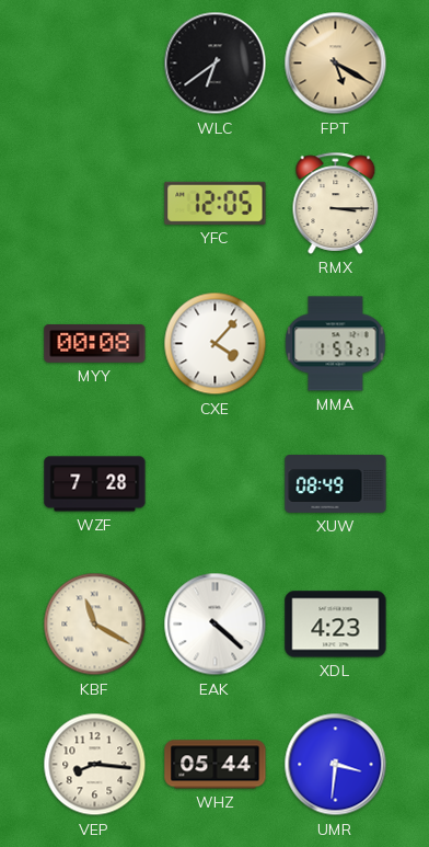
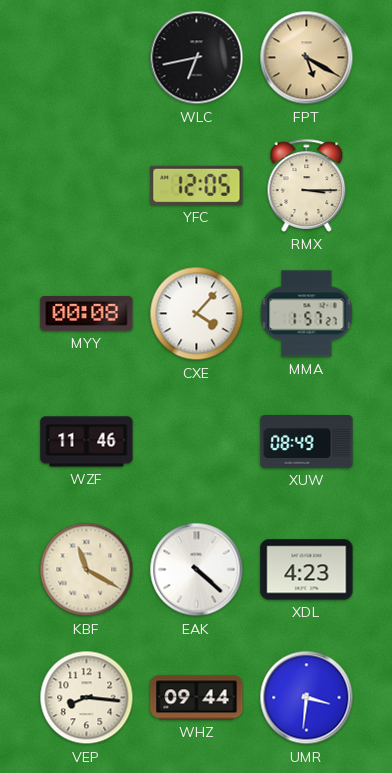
WLC: 6:39 -> 6:43 (197, 58)
WZF: 7:28 -> 11:46 (87, 442)
WHZ: 05:44 -> 09:44 (197, 698)
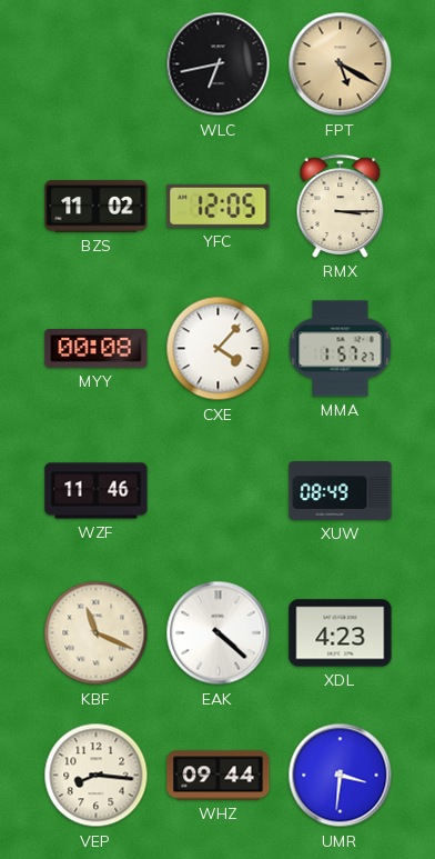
BZS: none -> 11:02 (97, 207)
KBF: 11:20 -> 11:19 (97, 633)
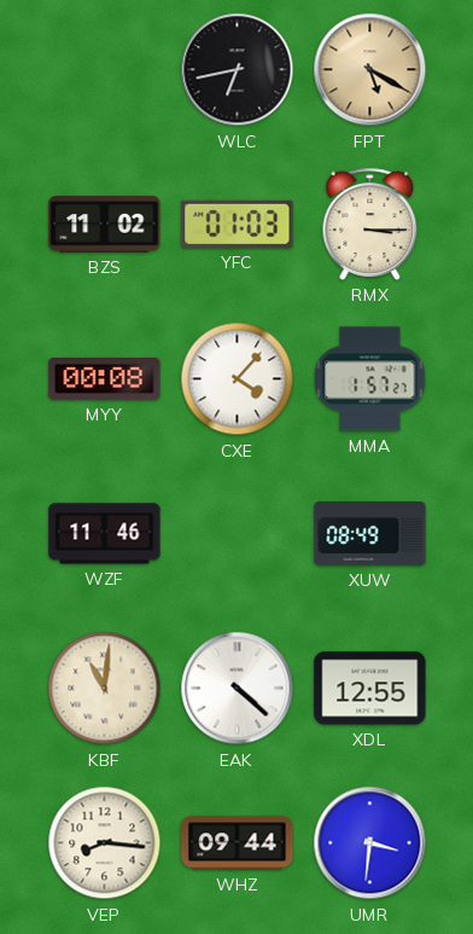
YFC: 12:05 -> 01:03 (238, 224)
KBF: 11:19 -> 11:01 (105, 689)
XDL: 4:23 -> 12:55 (370, 689)
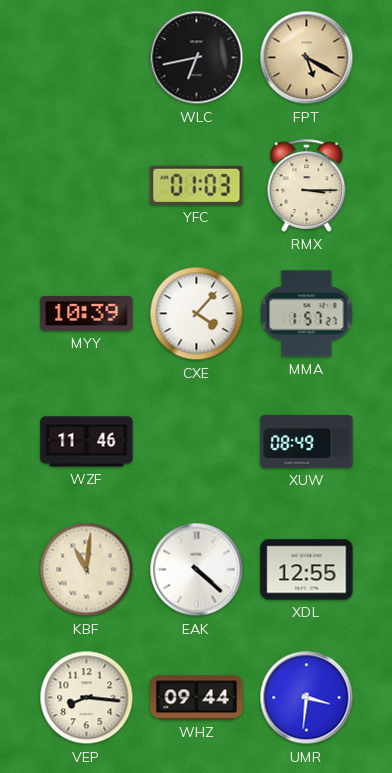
BZS: 11:02 -> none (105, 225)
MYY: 00:08 -> 10:39 (87, 314)
